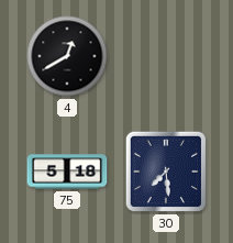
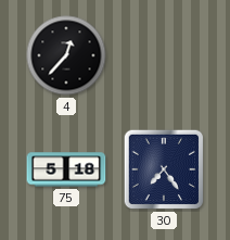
4: 12:40 -> 12:37 (66, 55)
30: 7:29 -> 7:24 (164, 169)
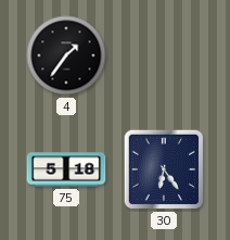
4: 12:37 -> 1:36 (66, 55)
30: 7:24 -> 6:24 (164, 169)
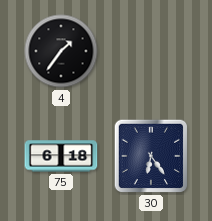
75: 5:18 -> 6:18 (61, 156)
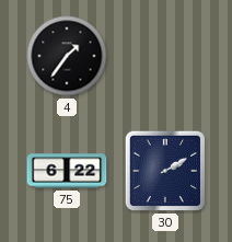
75: 6:18 -> 6:22 (67, 171)
30: 6:24 -> 2:10 (165, 171)
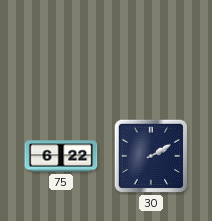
4: 1:36 -> none (67, 56)
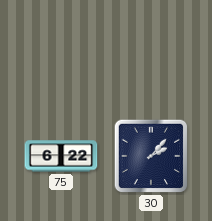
30: 2:10 -> 2:07 (151, 156)
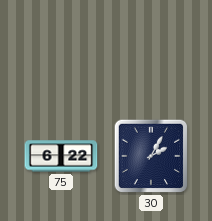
30: 2:07 -> 2:05 (151, 156)
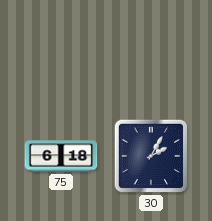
75: 6:22 -> 6:18 (61, 156)
